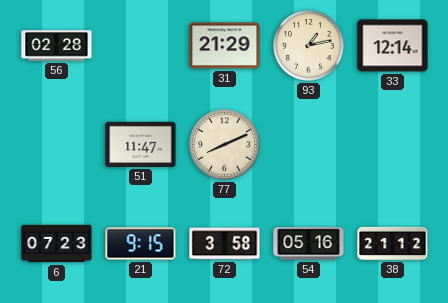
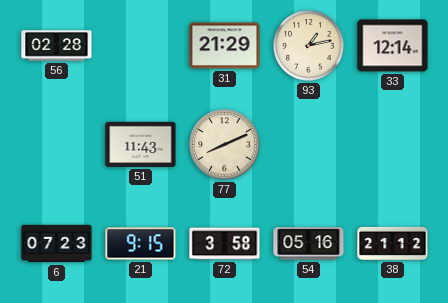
51: 11:47 -> 11:43 (141, 144)
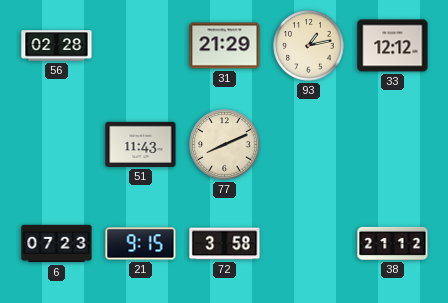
33: 12:14 -> 12:12 (393, 46)
54: 05:16 -> none (309, 244)
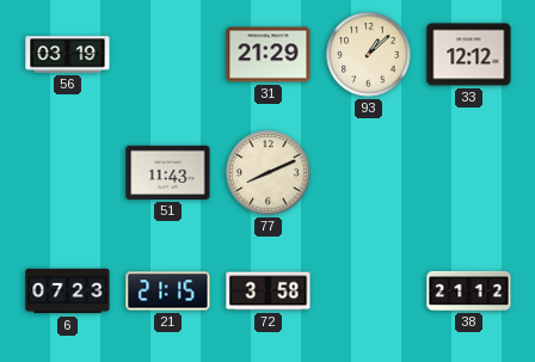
56: 02:28 -> 03:19 (68, 55)
93: 1:13 -> 1:08 (369, 55)
21: 9:15 -> 21:15 (168, 292)
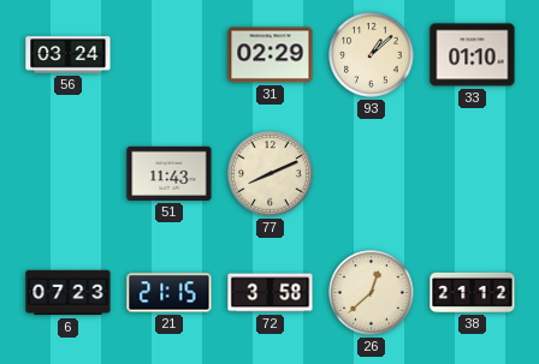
56: 03:19 -> 03:24 (69, 55)
31: 21:29 -> 02:29 (271, 55)
33: 12:12 -> 01:10 (473, 55)
26: none -> 12:38 (372, 293)
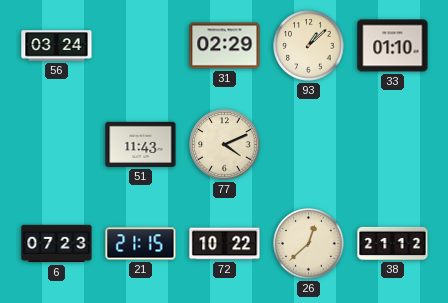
77: 8:11 -> 4:11 (225, 145)
72: 3:58 -> 10:22 (225, 244)
